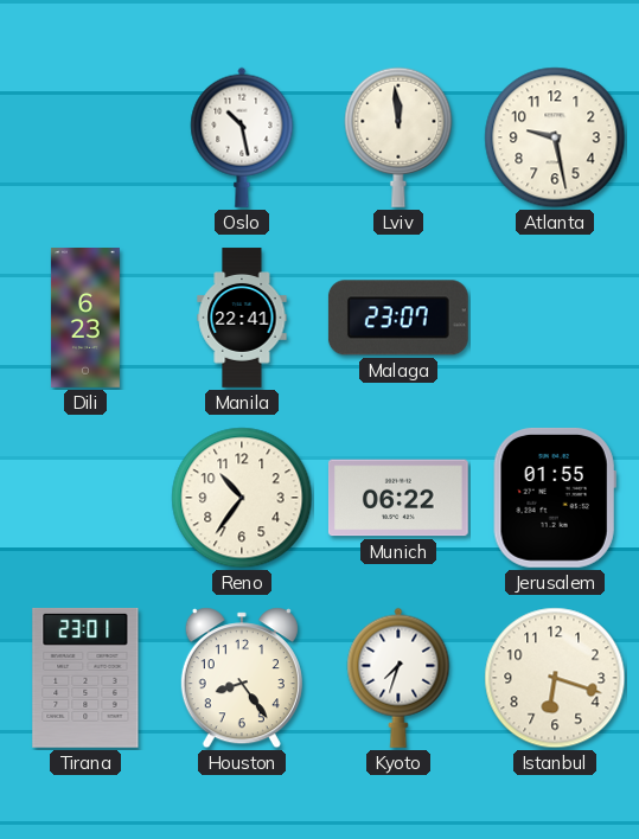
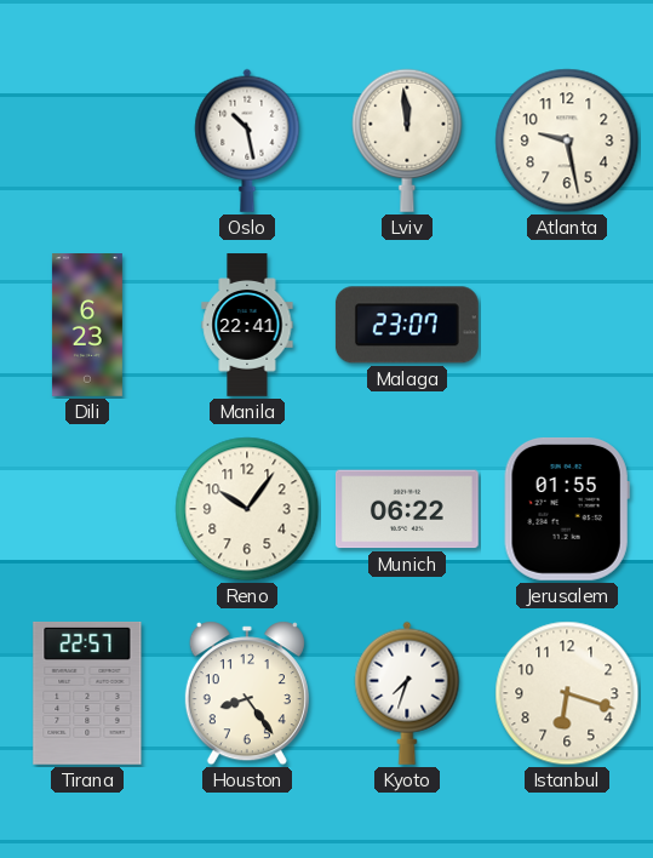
Reno: 10:36 -> 10:06 (247, 509)
Tirana: 23:01 -> 22:57 (87, 693)
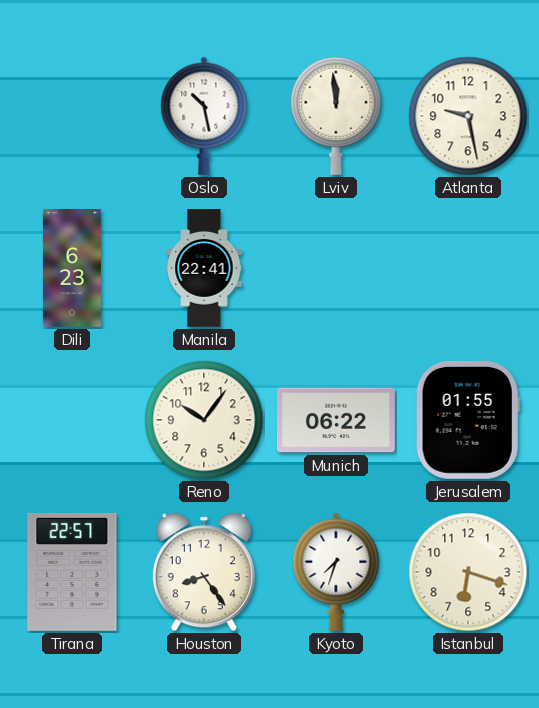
Malaga: 23:07 -> none (407, 325)
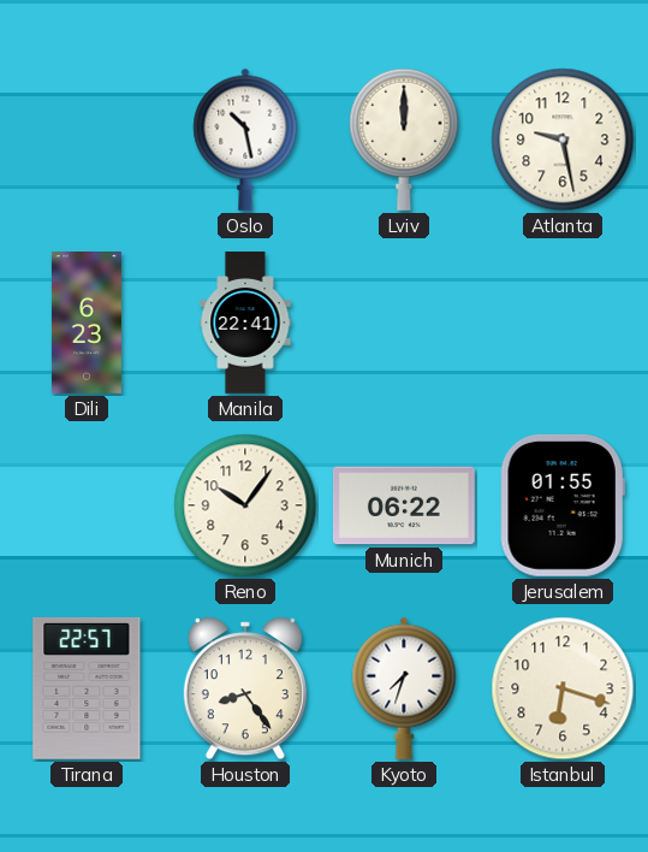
Lviv: 11:59 -> 12:00 (404, 140)
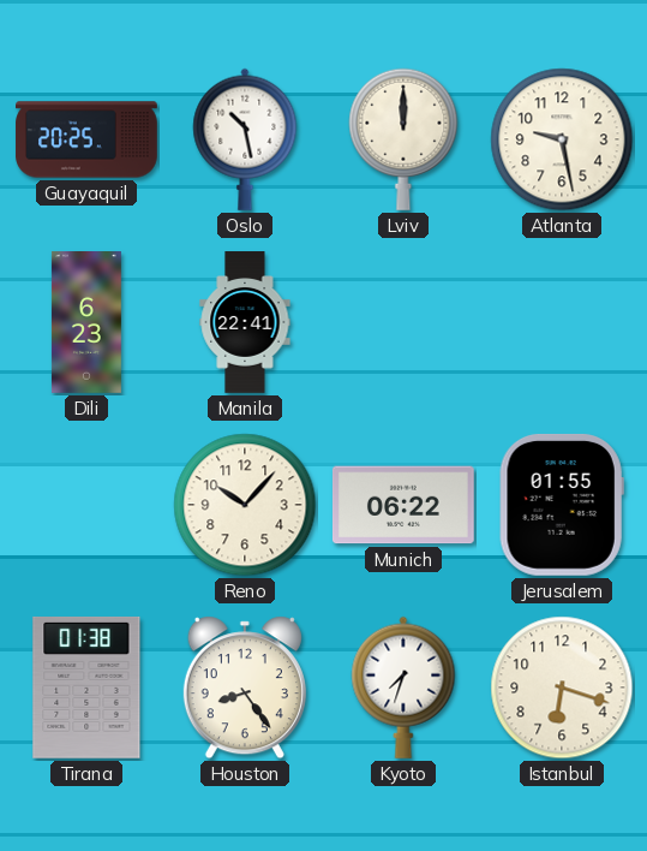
Guayaquil: none -> 20:25 (86, 139)
Reno: 10:06 -> 10:07 (245, 505)
Tirana: 22:57 -> 01:38 (86, 688)
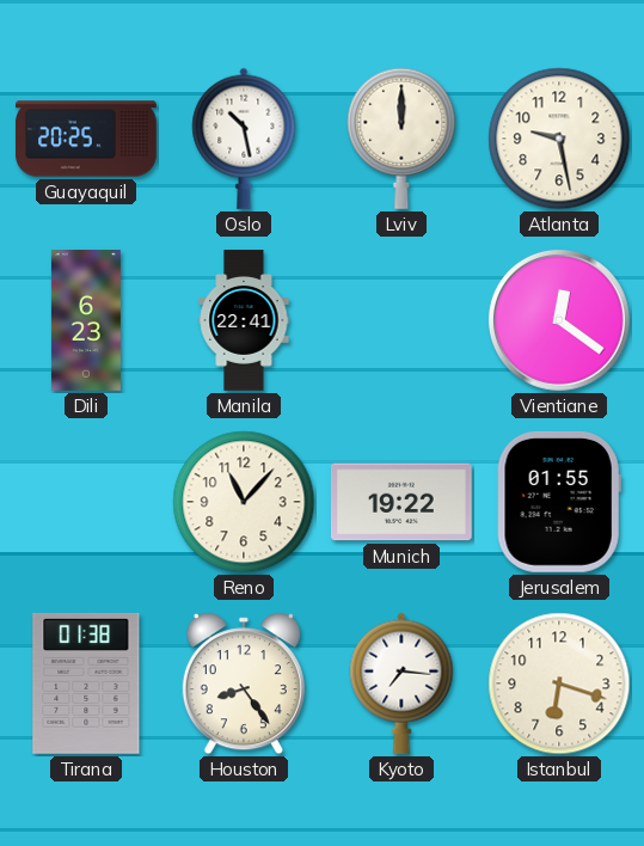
Vientiane: none -> 12:21 (559, 320)
Reno: 10:07 -> 11:07 (244, 502)
Munich: 06:22 -> 19:22 (401, 502)
Kyoto: 7:33 -> 7:16 (401, 683)
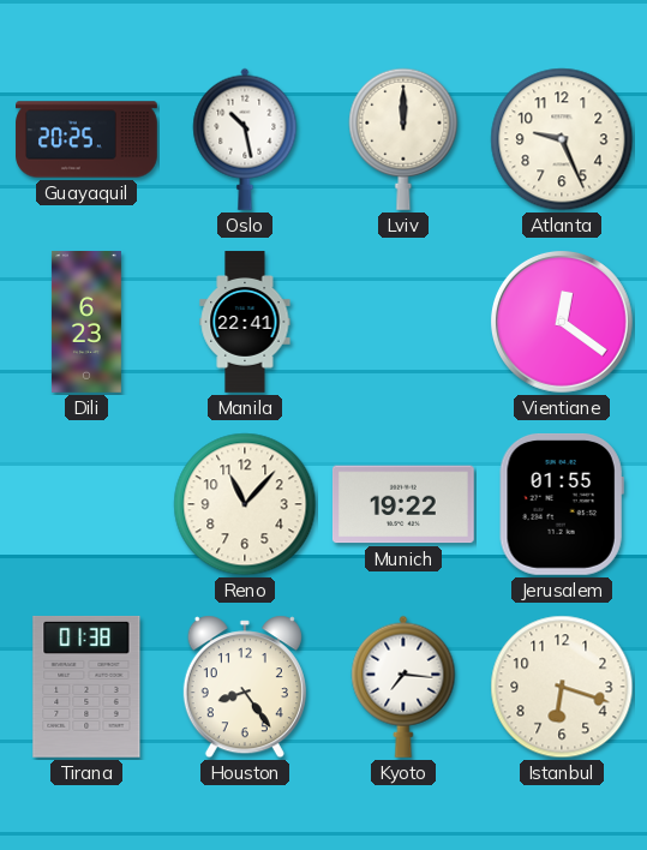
Atlanta: 9:28 -> 9:26 (562, 139)
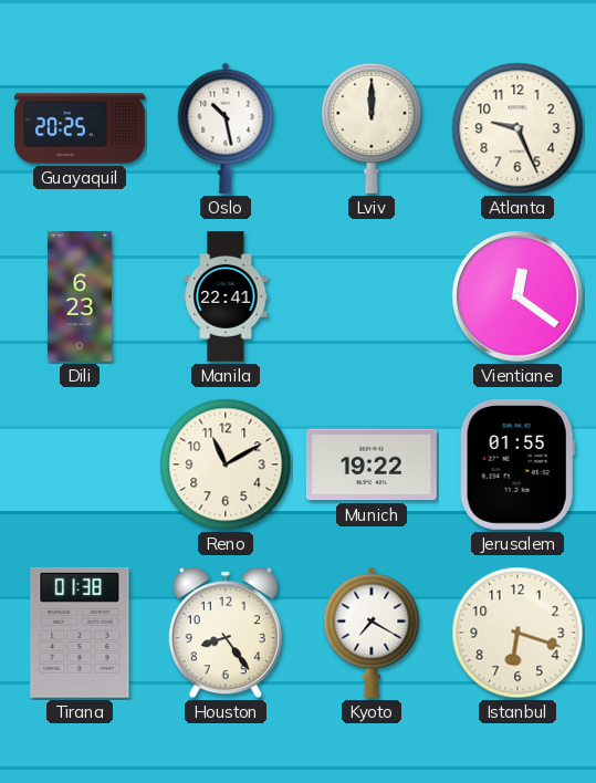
Reno: 11:07 -> 11:10 (226, 464)
Kyoto: 7:16 -> 7:20 (372, 633)
